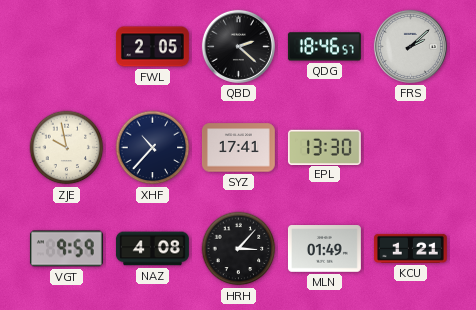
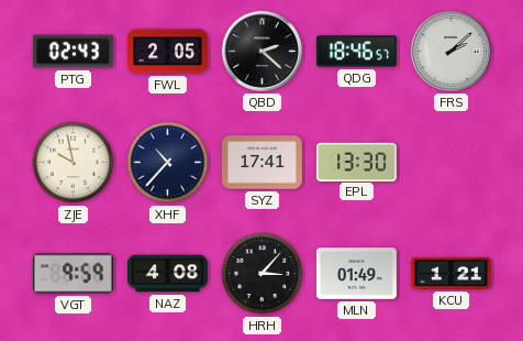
PTG: none -> 02:43 (73, 52)
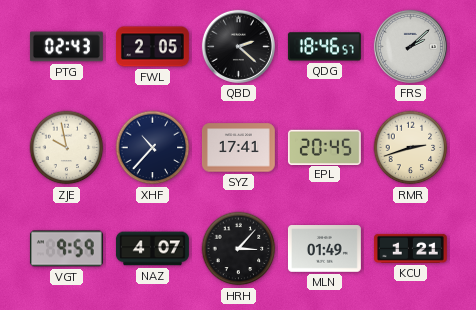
EPL: 13:30 -> 20:45 (324, 147)
RMR: none -> 2:42 (411, 148)
NAZ: 4:08 -> 4:07 (152, 249)
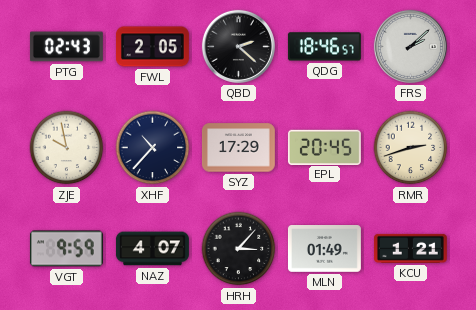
SYZ: 17:41 -> 17:29 (238, 148)
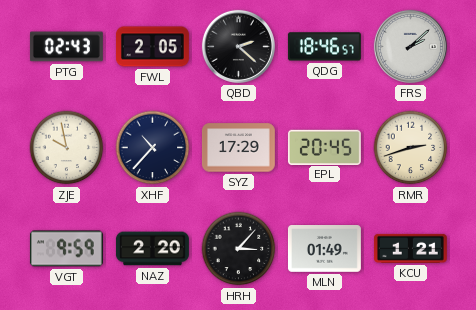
NAZ: 4:07 -> 2:20 (152, 249)
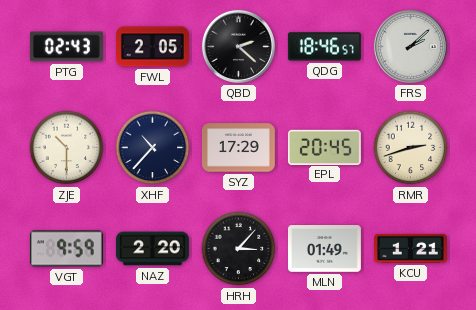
ZJE: 9:58 -> 10:30 (67, 148)
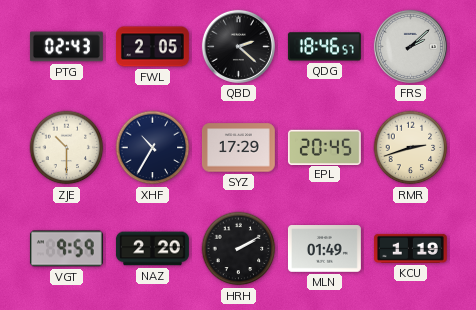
XHF: 10:37 -> 10:35 (153, 148)
HRH: 3:07 -> 2:10 (239, 249)
KCU: 1:21 -> 1:19 (410, 248)
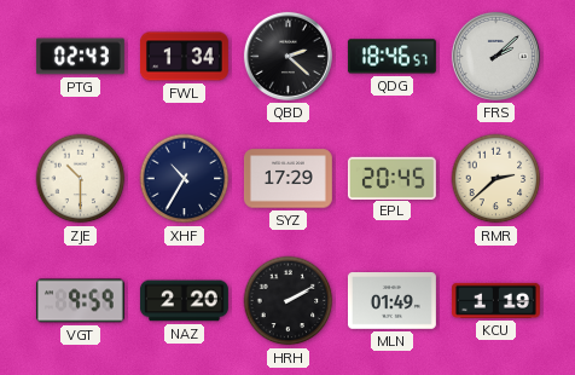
FWL: 2:05 -> 1:34 (184, 57)
RMR: 2:42 -> 2:38 (496, 179)
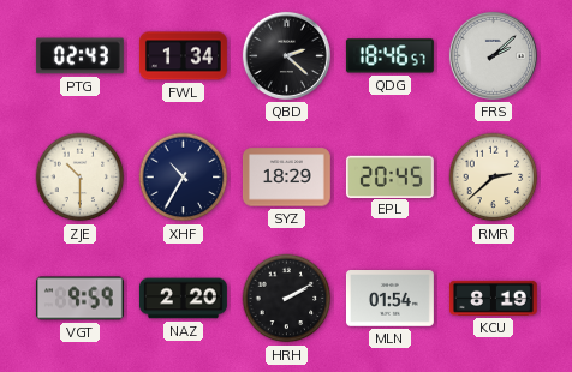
SYZ: 17:29 -> 18:29 (286, 178)
MLN: 01:49 -> 01:54 (389, 299)
KCU: 1:19 -> 8:19 (493, 298)
